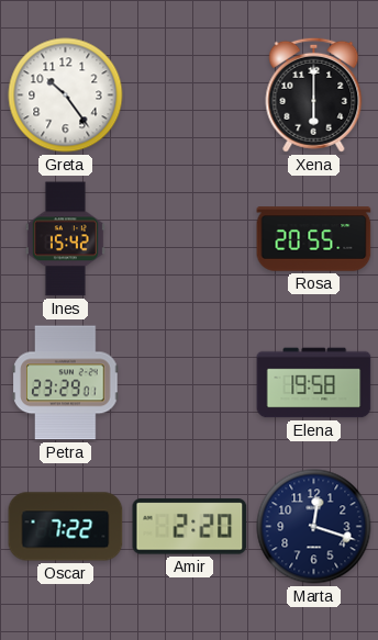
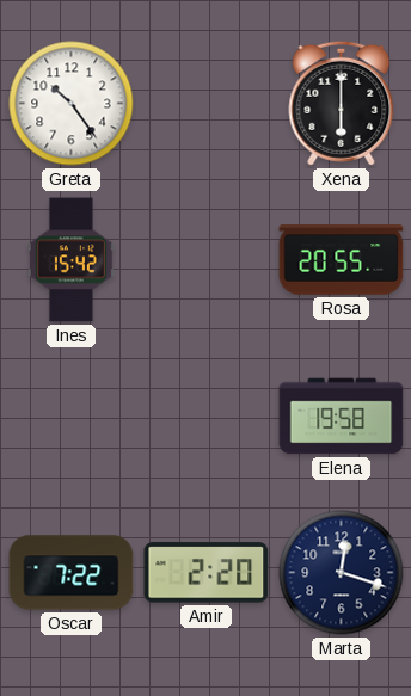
Petra: 23:29 -> none (66, 383)
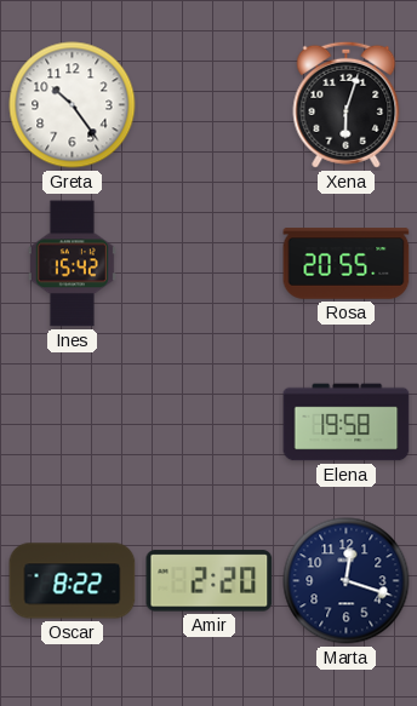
Xena: 6:00 -> 6:03 (347, 104)
Oscar: 7:22 -> 8:22 (73, 581)
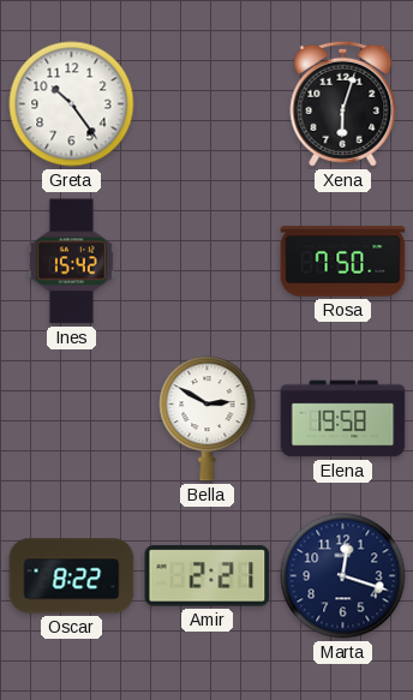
Rosa: 20:55 -> 7:50 (343, 262)
Bella: none -> 2:50 (208, 419)
Amir: 2:20 -> 2:21 (208, 576)
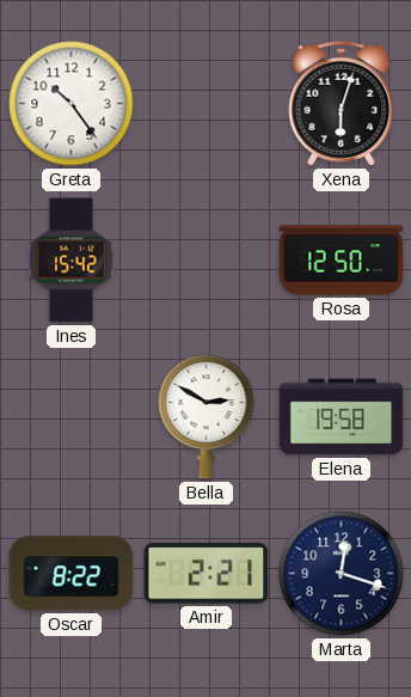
Rosa: 7:50 -> 12:50 (342, 261)
